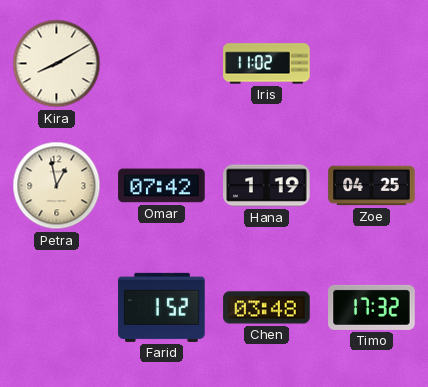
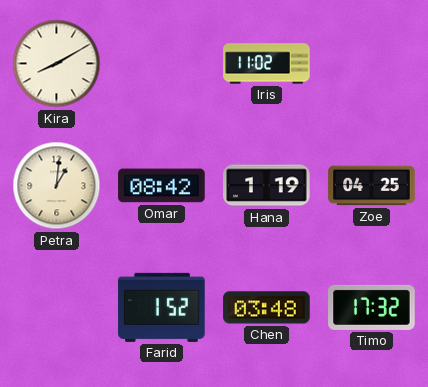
Petra: 12:58 -> 1:01 (57, 186)
Omar: 07:42 -> 08:42 (162, 186)
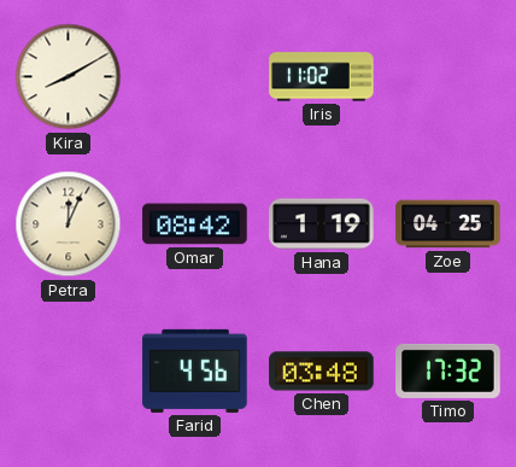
Petra: 1:01 -> 12:04 (69, 224)
Farid: 1:52 -> 4:56 (195, 370)
